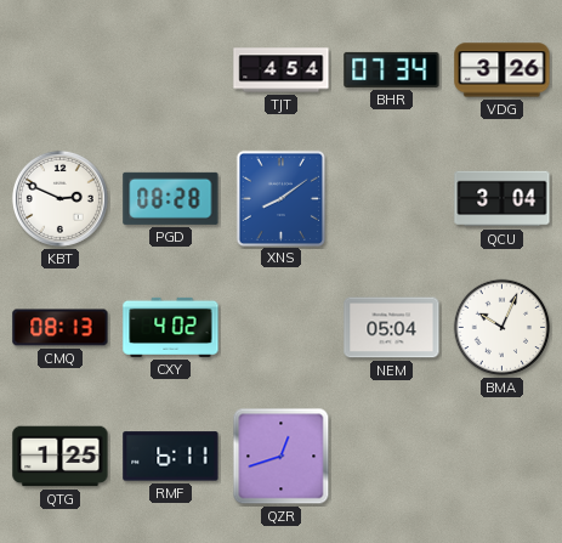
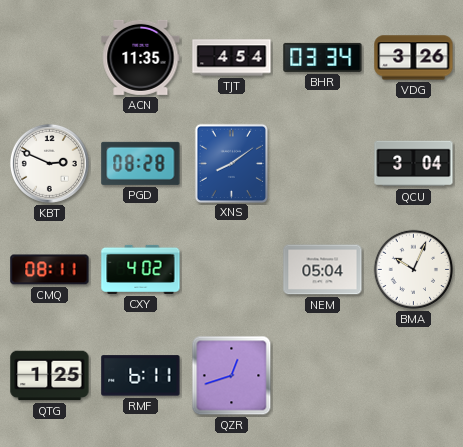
ACN: none -> 11:35 (141, 57)
BHR: 07:34 -> 03:34 (323, 57)
CMQ: 08:13 -> 08:11 (50, 270)
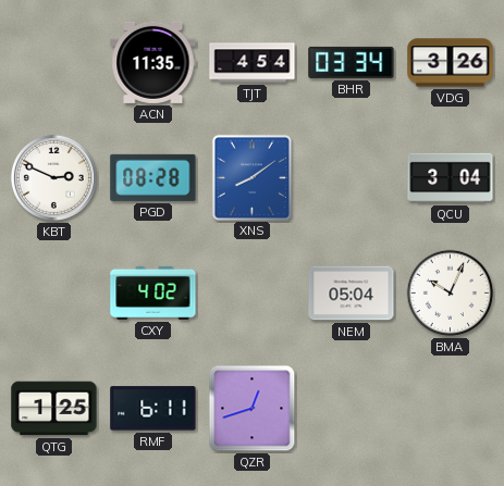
CMQ: 08:11 -> none (50, 270)
